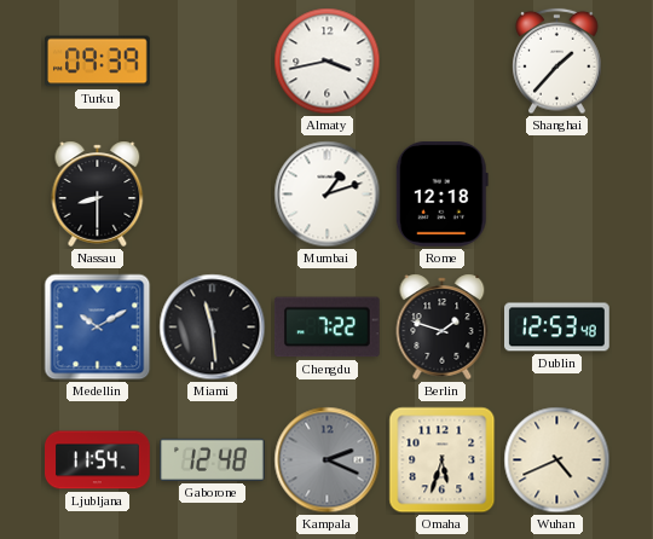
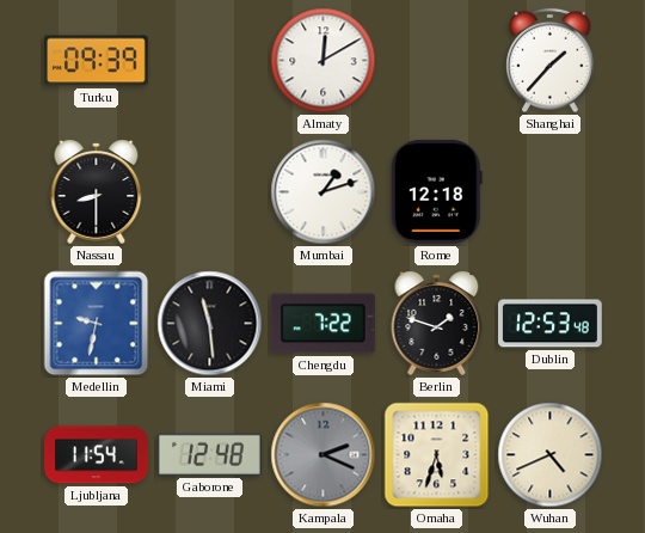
Almaty: 3:43 -> 12:10 (324, 61)
Medellin: 10:10 -> 9:32 (97, 324)
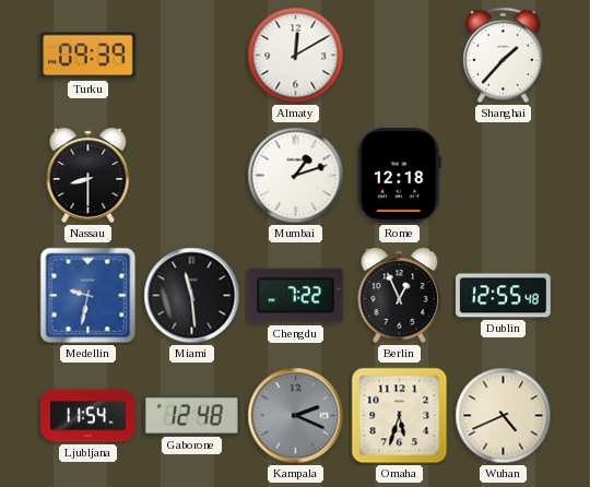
Berlin: 1:48 -> 12:56 (400, 295)
Dublin: 12:53 -> 12:55 (504, 296)
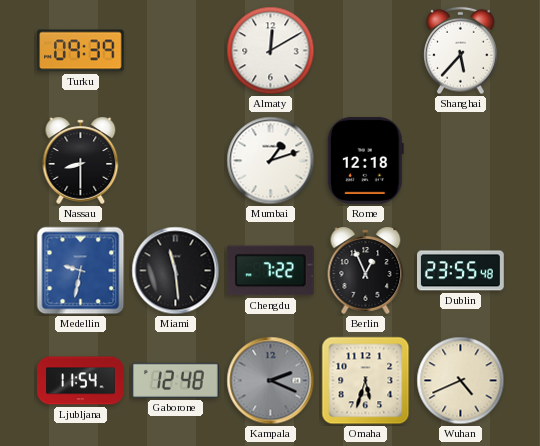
Shanghai: 1:37 -> 5:37 (461, 51)
Dublin: 12:55 -> 23:55 (461, 271)
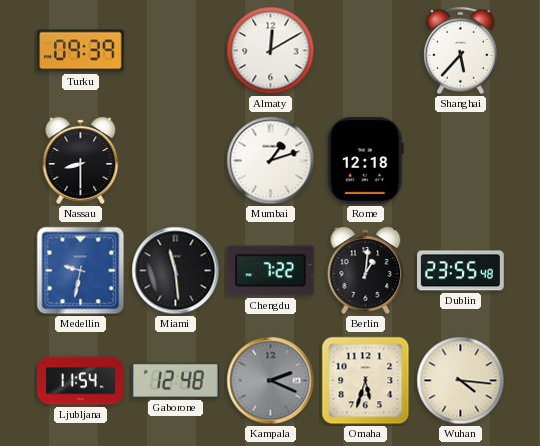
Berlin: 12:56 -> 1:01 (366, 270)
Wuhan: 4:41 -> 4:16 (461, 381)
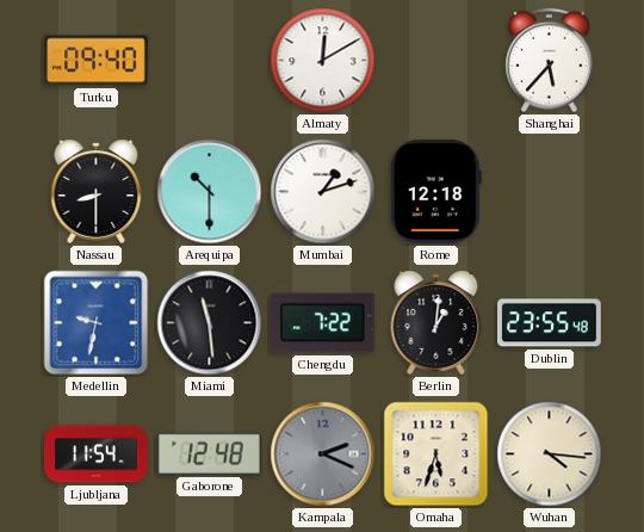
Turku: 09:39 -> 09:40 (97, 61)
Arequipa: none -> 10:30 (210, 192)
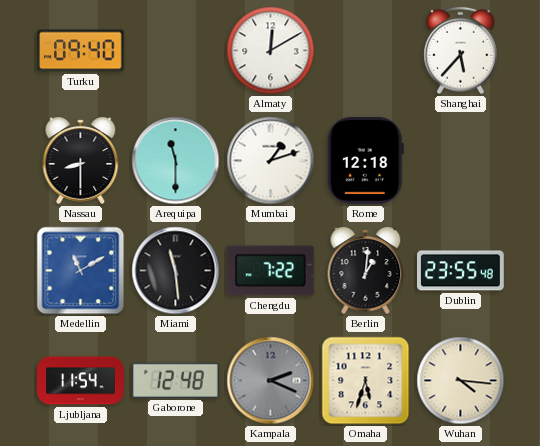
Arequipa: 10:30 -> 11:30 (176, 161)
Medellin: 9:32 -> 11:10 (81, 271)
